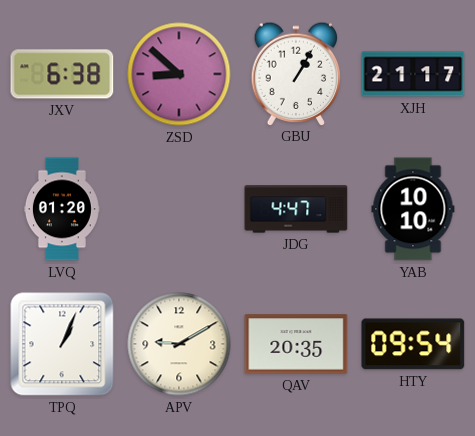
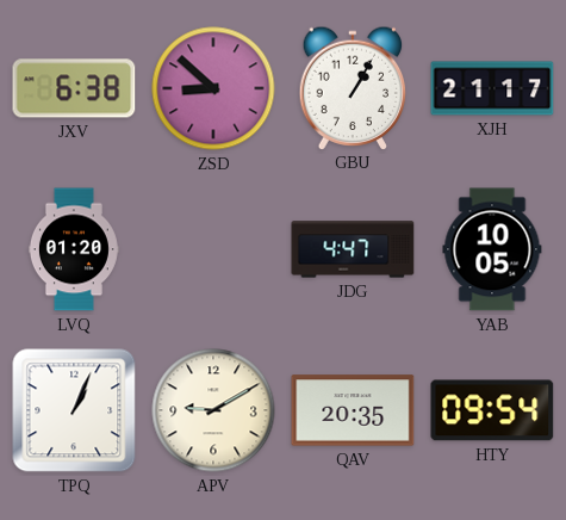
YAB: 10:10 -> 10:05 (492, 249)
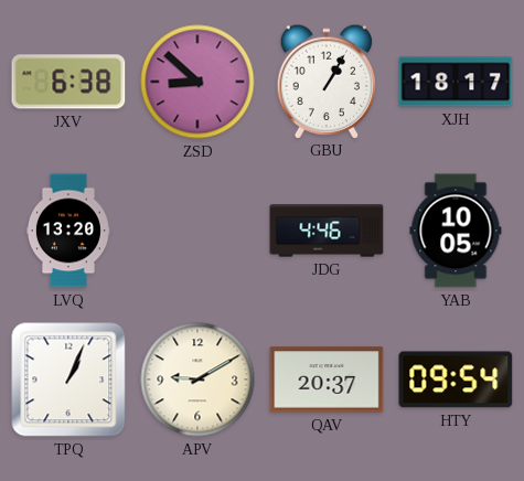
XJH: 21:17 -> 18:17 (456, 82)
LVQ: 01:20 -> 13:20 (68, 231)
JDG: 4:47 -> 4:46 (327, 231)
QAV: 20:35 -> 20:37 (327, 380)
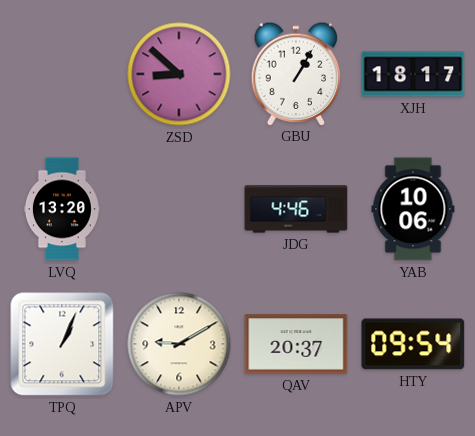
JXV: 6:38 -> none (68, 82)
YAB: 10:05 -> 10:06 (413, 209)
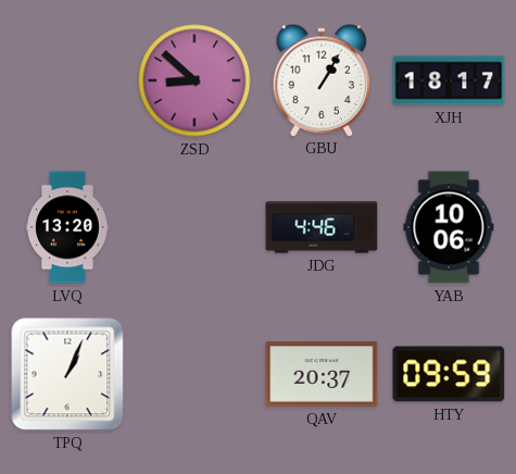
APV: 9:10 -> none (179, 344)
HTY: 09:54 -> 09:59 (449, 374)
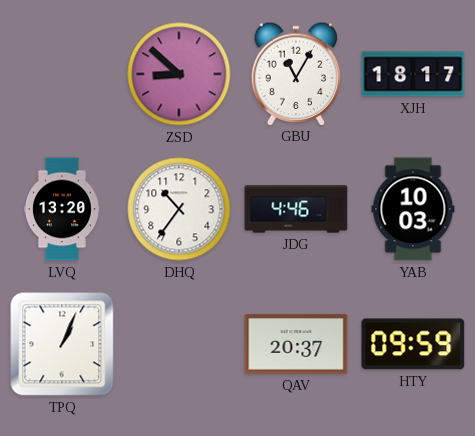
GBU: 1:05 -> 11:05 (296, 73)
DHQ: none -> 10:36 (179, 209)
YAB: 10:06 -> 10:03 (413, 209)
